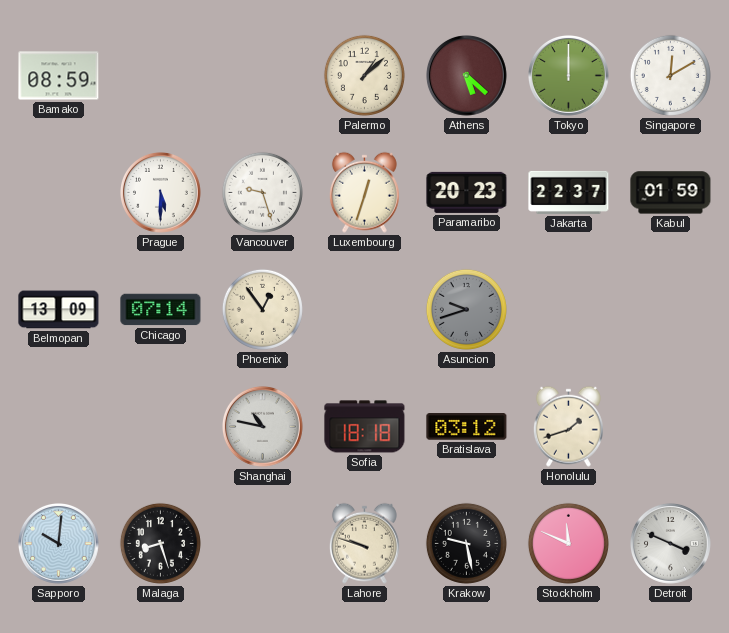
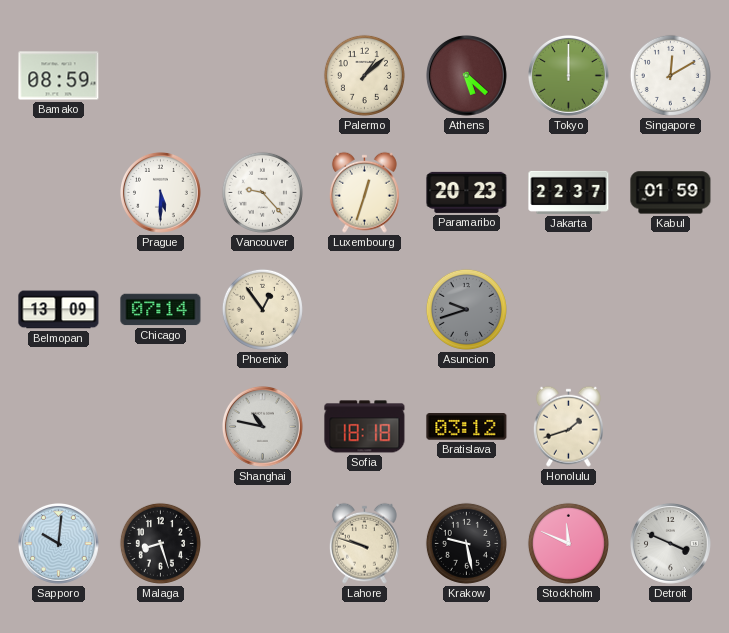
Vancouver: 9:27 -> 9:23 (262, 192)
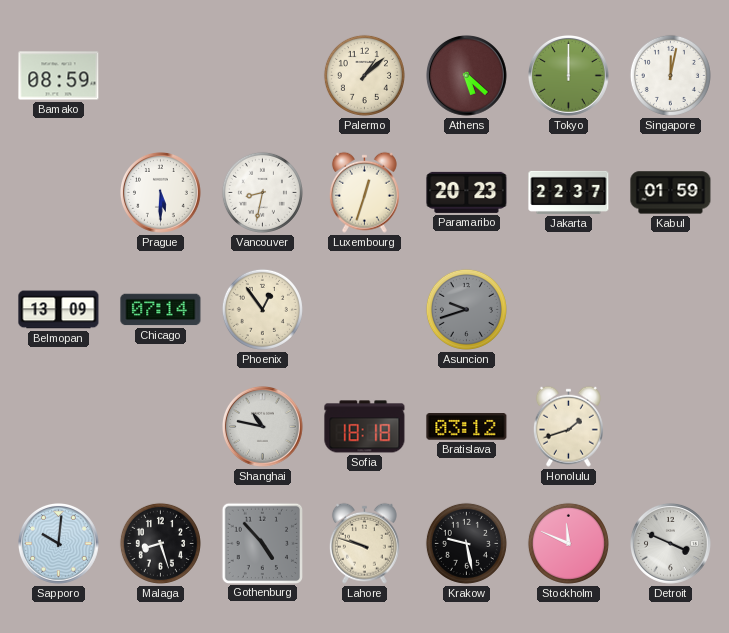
Singapore: 12:10 -> 12:02 (670, 75)
Vancouver: 9:23 -> 8:32 (262, 192)
Gothenburg: none -> 4:53 (262, 543)
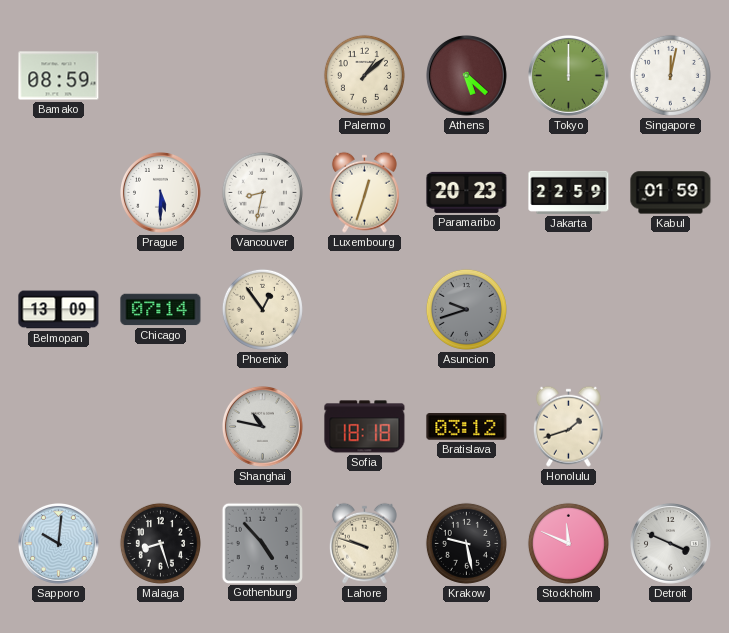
Jakarta: 22:37 -> 22:59 (569, 192)
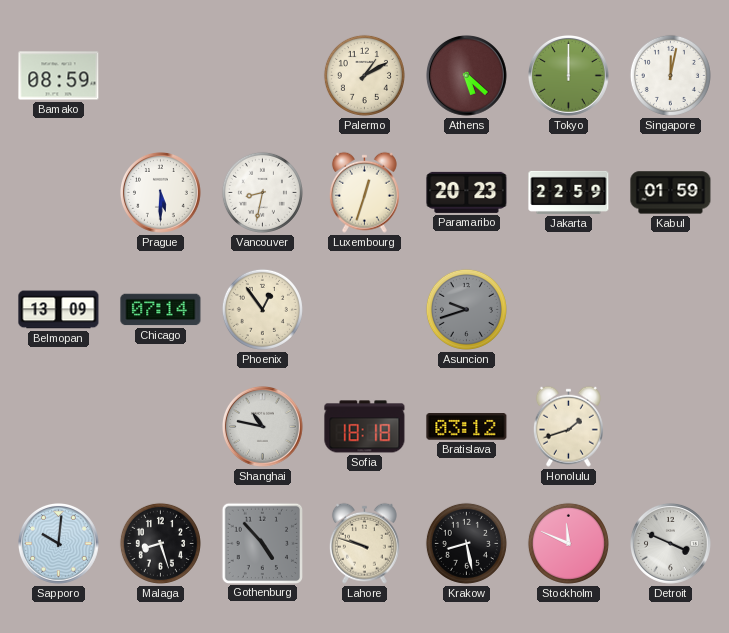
Palermo: 1:08 -> 1:10 (364, 75)
Krakow: 9:28 -> 8:28 (466, 543)
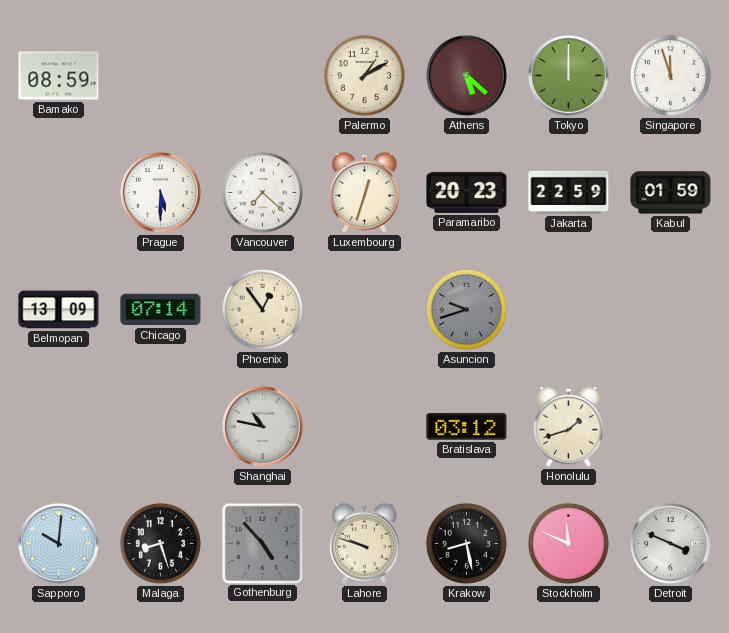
Singapore: 12:02 -> 11:57 (670, 75)
Vancouver: 8:32 -> 7:22 (262, 192)
Sofia: 18:18 -> none (365, 427)
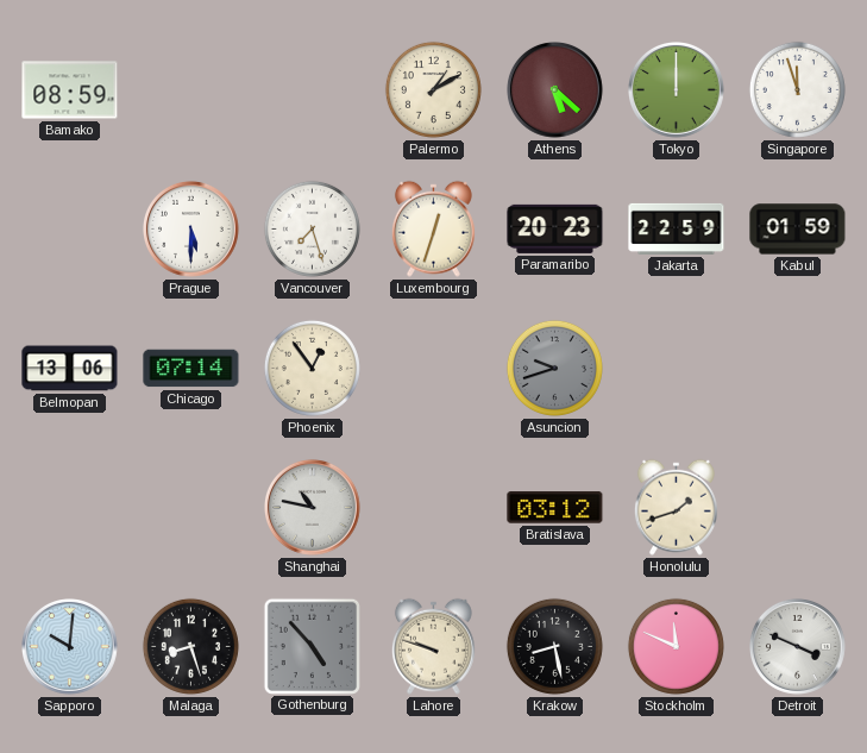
Vancouver: 7:22 -> 7:27 (312, 228)
Belmopan: 13:09 -> 13:06 (70, 369)
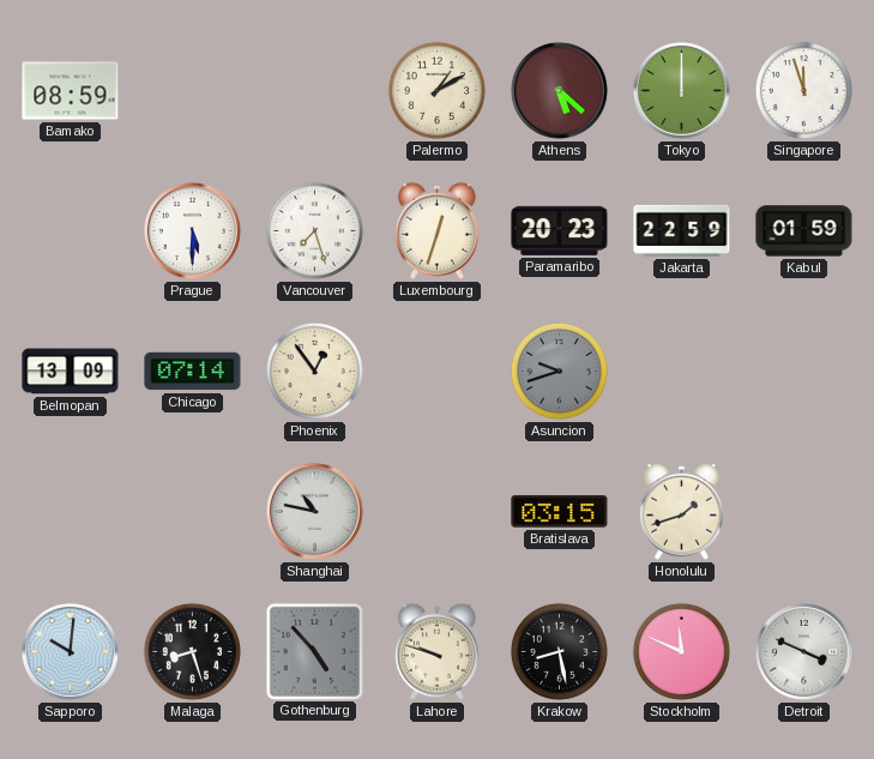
Belmopan: 13:06 -> 13:09 (71, 372)
Bratislava: 03:12 -> 03:15 (560, 512)
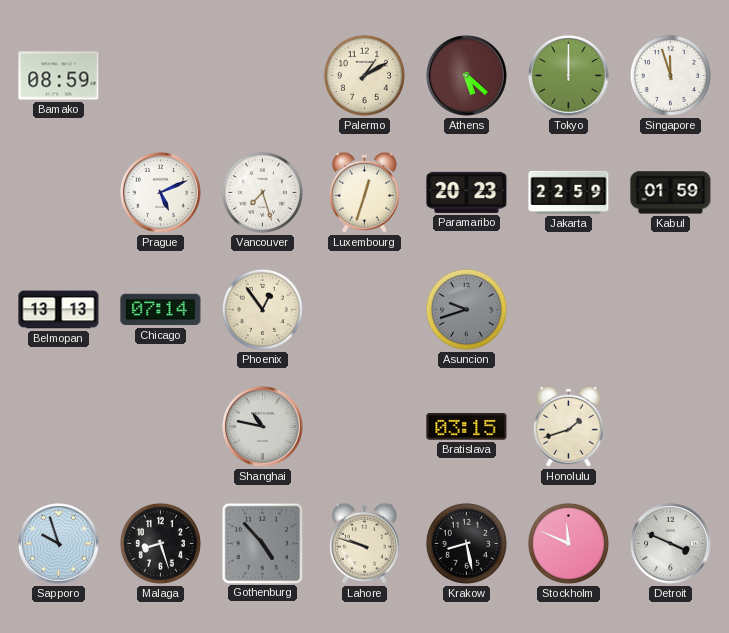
Prague: 5:30 -> 5:11 (161, 193)
Belmopan: 13:09 -> 13:13 (59, 310)
Sapporo: 10:01 -> 9:57 (59, 544)
